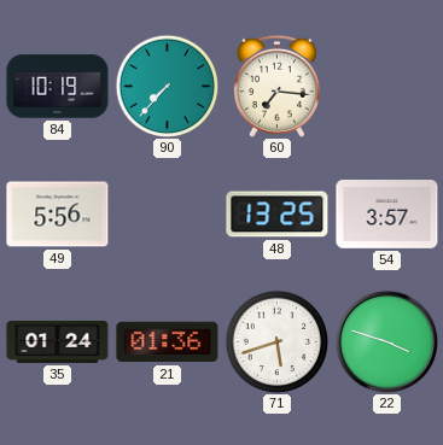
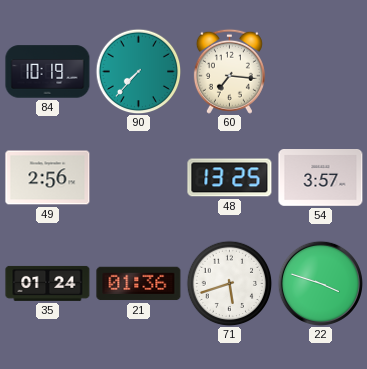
49: 5:56 -> 2:56 (48, 178)
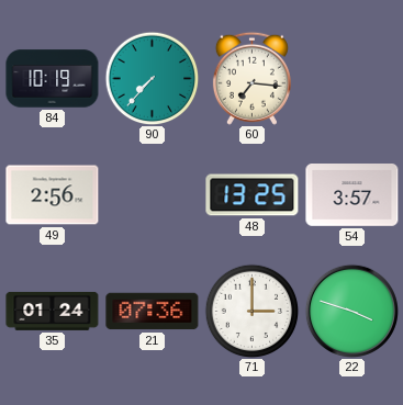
21: 01:36 -> 07:36 (153, 312)
71: 5:42 -> 3:00 (251, 311)
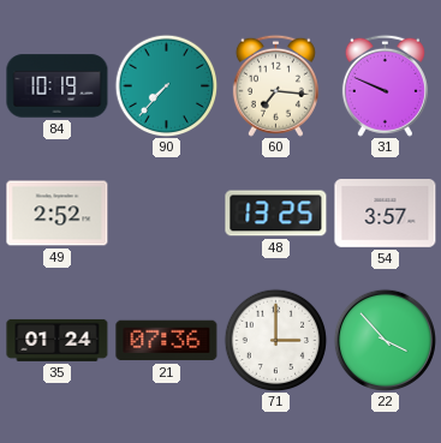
31: none -> 9:49 (385, 85)
49: 2:56 -> 2:52 (58, 214)
22: 3:48 -> 3:53 (385, 340)
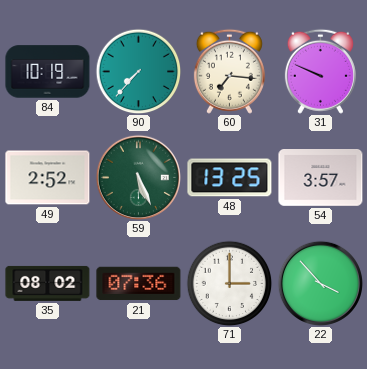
59: none -> 5:26 (138, 177)
35: 01:24 -> 08:02 (48, 283)
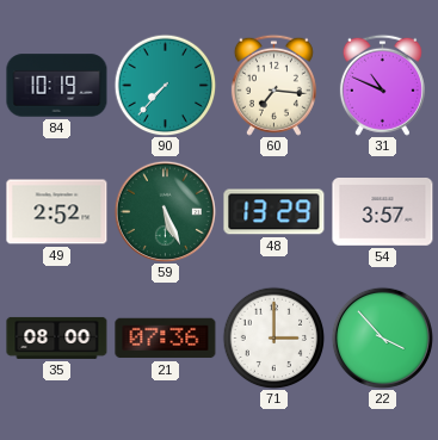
31: 9:49 -> 10:49 (382, 85)
48: 13:25 -> 13:29 (274, 212)
35: 08:02 -> 08:00 (57, 337)
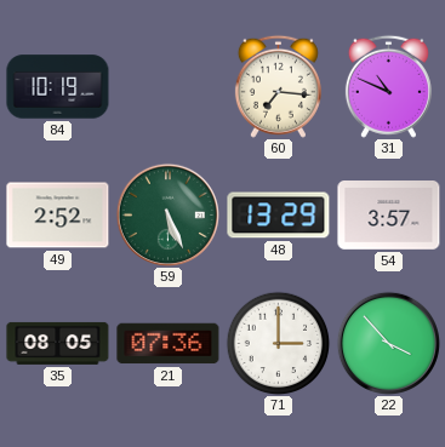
90: 7:37 -> none (165, 85)
35: 08:00 -> 08:05 (58, 343)
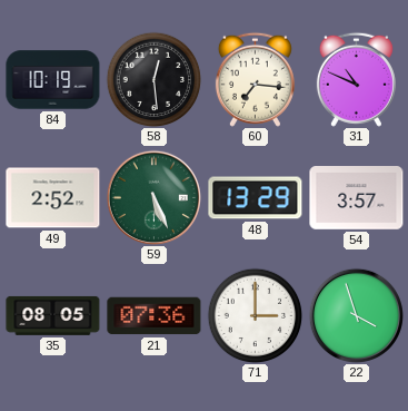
58: none -> 12:29 (153, 79)
22: 3:53 -> 3:57 (356, 315)
